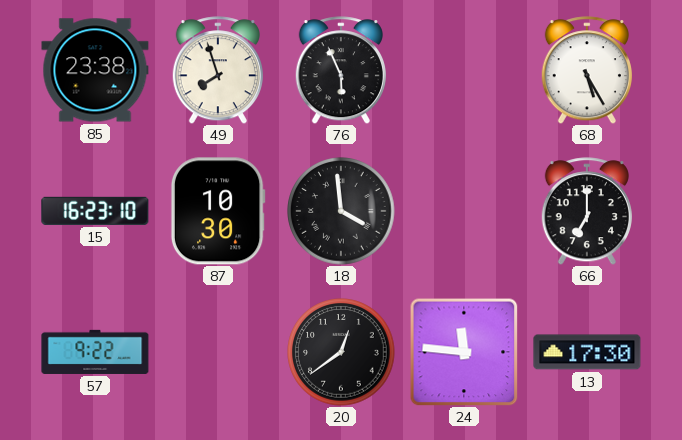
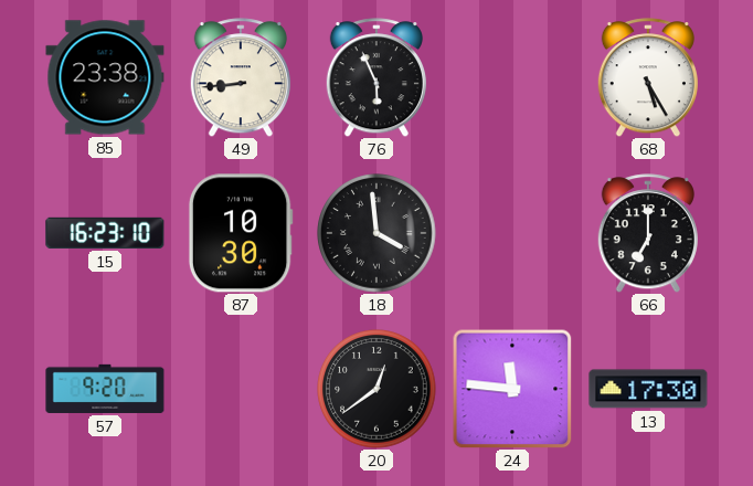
49: 7:57 -> 8:44 (241, 77)
57: 9:22 -> 9:20 (105, 389)
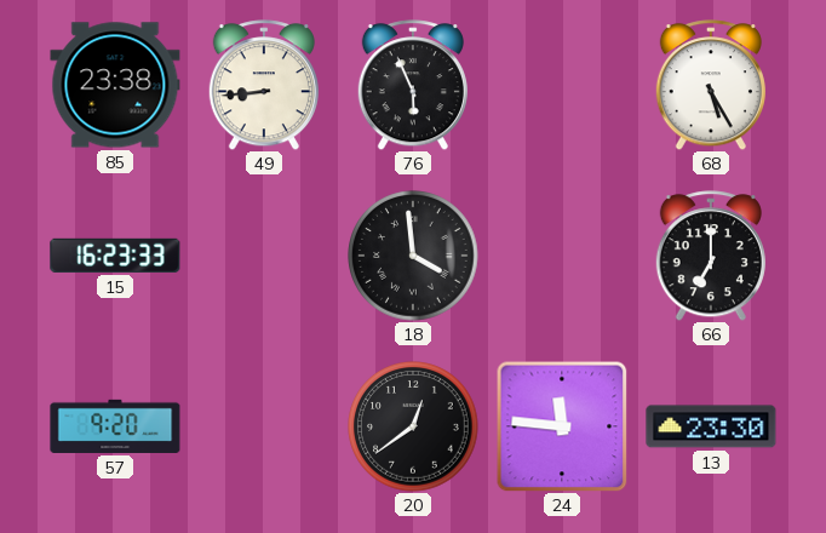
15: 16:23:10 -> 16:23:33 (115, 256)
87: 10:30 -> none (241, 233)
13: 17:30 -> 23:30 (711, 426)
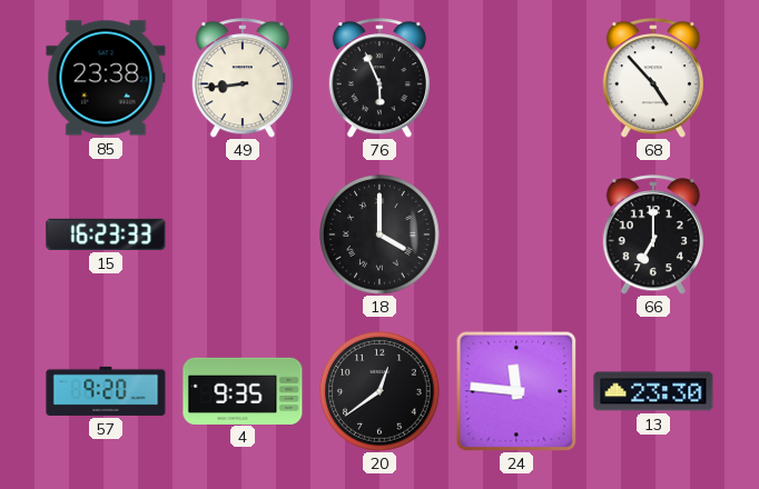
68: 5:25 -> 4:53 (653, 78)
18: 3:59 -> 4:00 (379, 234)
4: none -> 9:35 (243, 390)
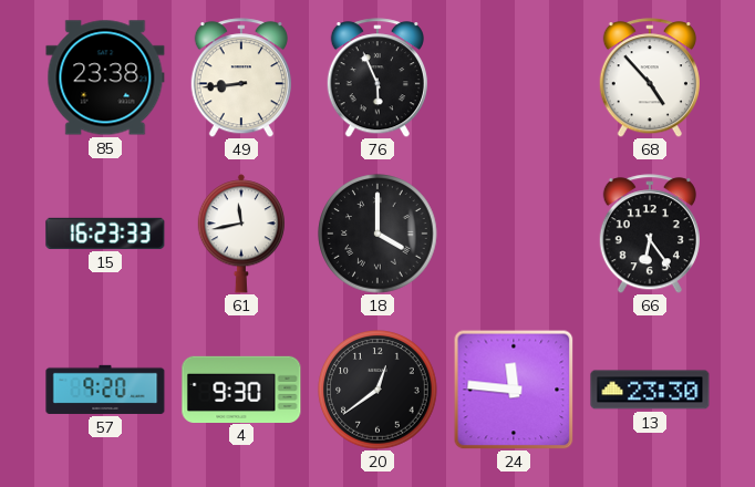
61: none -> 11:43 (240, 234)
66: 7:00 -> 6:24 (650, 234)
4: 9:35 -> 9:30 (241, 388)
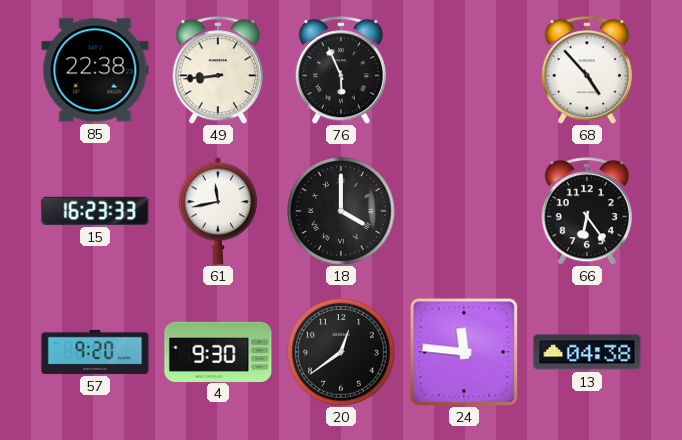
85: 23:38 -> 22:38 (95, 70)
13: 23:30 -> 04:38 (587, 352)
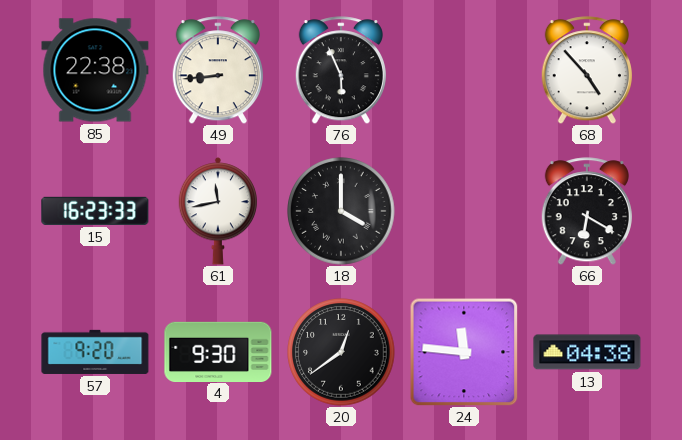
66: 6:24 -> 6:20 (587, 211)
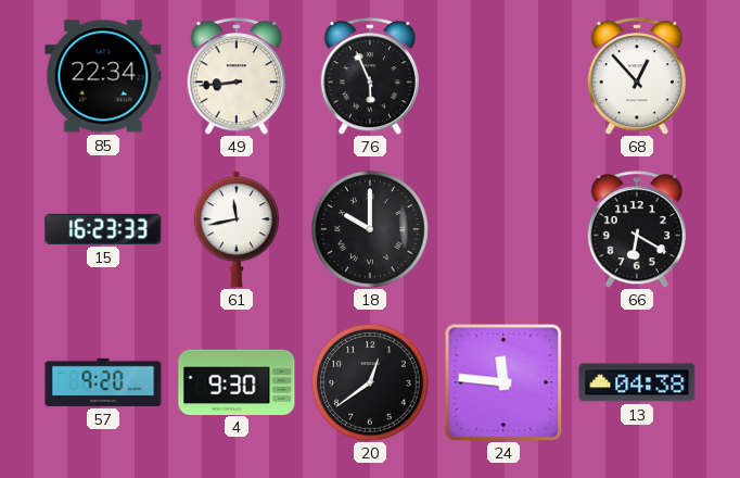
85: 22:38 -> 22:34 (103, 76)
68: 4:53 -> 12:53 (637, 76)
18: 4:00 -> 10:00 (370, 229)
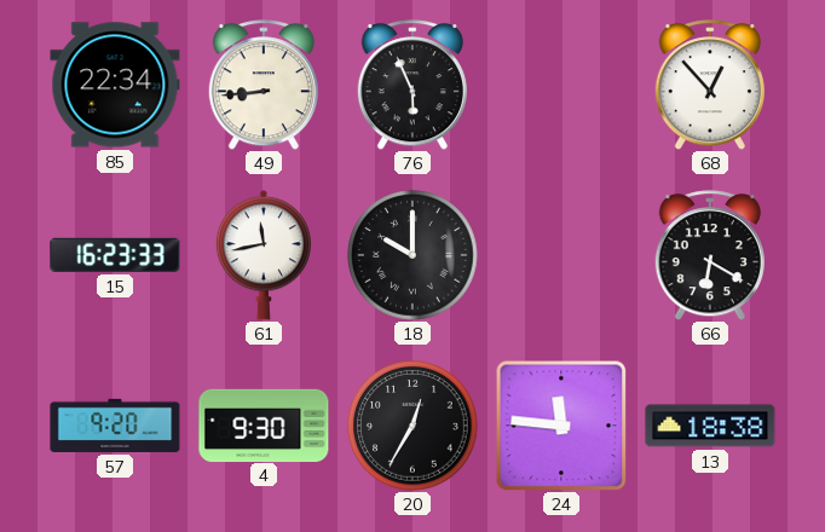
20: 12:39 -> 12:35 (412, 426)
13: 04:38 -> 18:38 (710, 426)
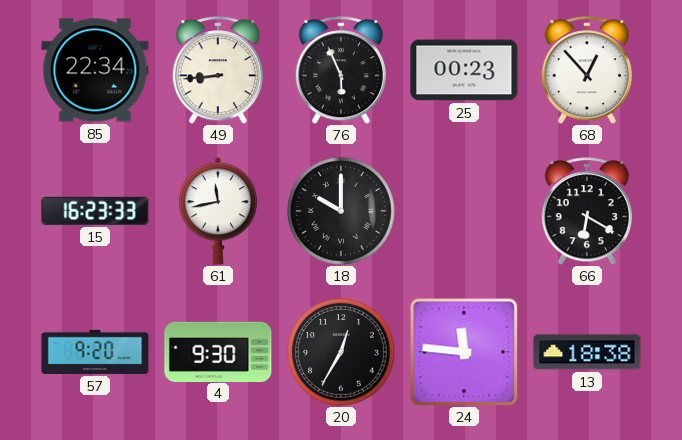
25: none -> 00:23 (464, 70)
